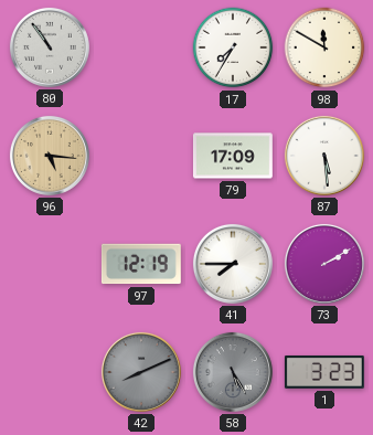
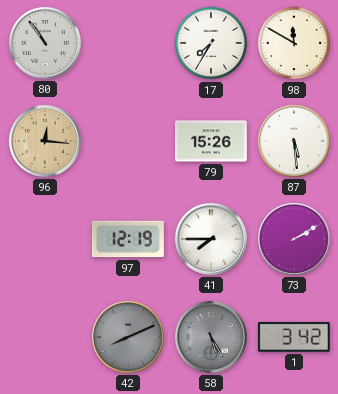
96: 5:16 -> 12:16 (45, 141)
79: 17:09 -> 15:26 (211, 141)
1: 3:23 -> 3:42 (294, 337)
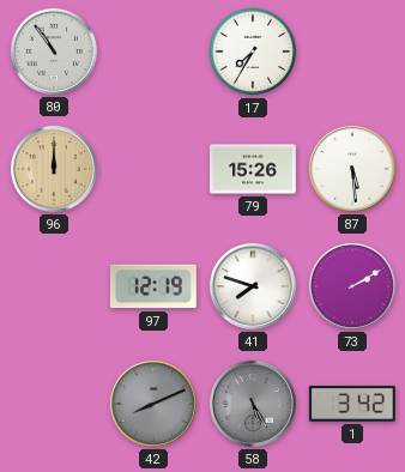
98: 11:50 -> none (294, 43)
96: 12:16 -> 12:00 (54, 169)
41: 7:45 -> 7:48 (253, 286)
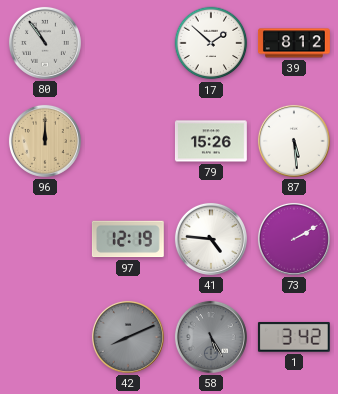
17: 7:35 -> 1:52 (211, 43)
39: none -> 8:12 (295, 43)
41: 7:48 -> 4:46 (211, 239)
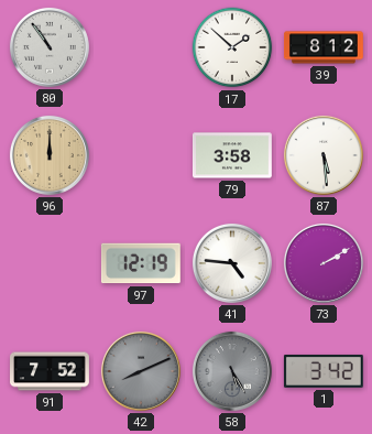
79: 15:26 -> 3:58 (232, 155)
91: none -> 7:52 (51, 371)
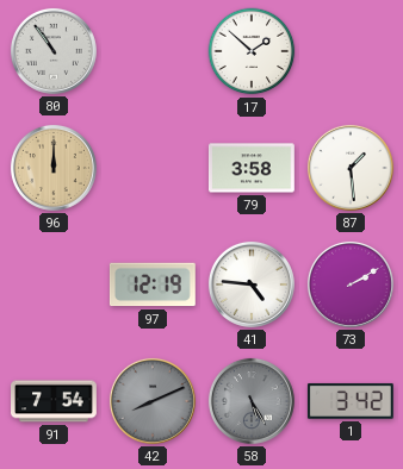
39: 8:12 -> none (325, 47)
87: 5:29 -> 1:29 (351, 168)
91: 7:52 -> 7:54 (55, 401)
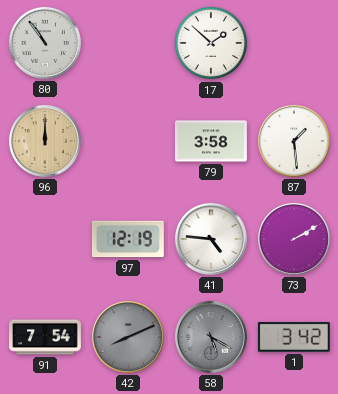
58: 5:25 -> 5:20 (211, 337)
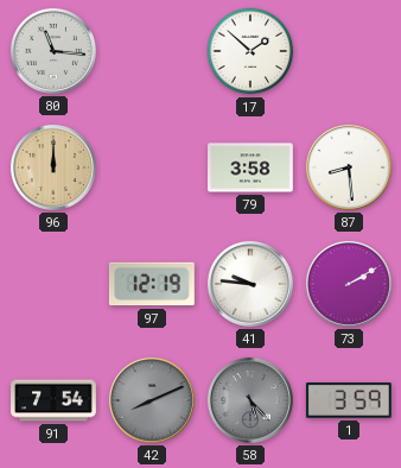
80: 10:54 -> 11:16 (53, 51)
87: 1:29 -> 8:29 (349, 167)
41: 4:46 -> 9:46 (250, 284)
58: 5:20 -> 5:23 (250, 400)
1: 3:42 -> 3:59 (349, 400)
